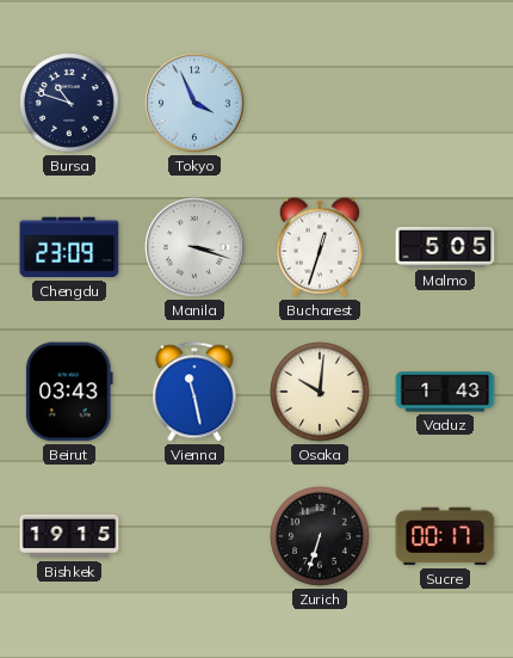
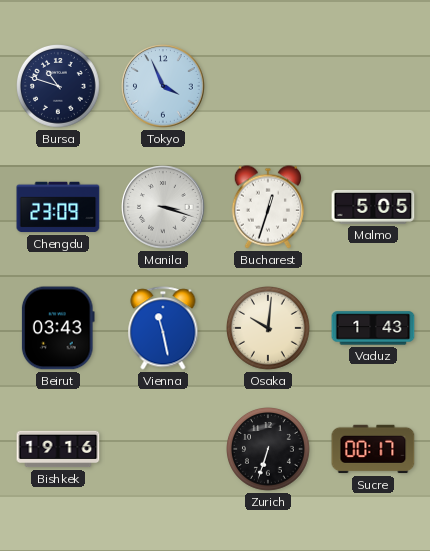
Bishkek: 19:15 -> 19:16 (58, 449)
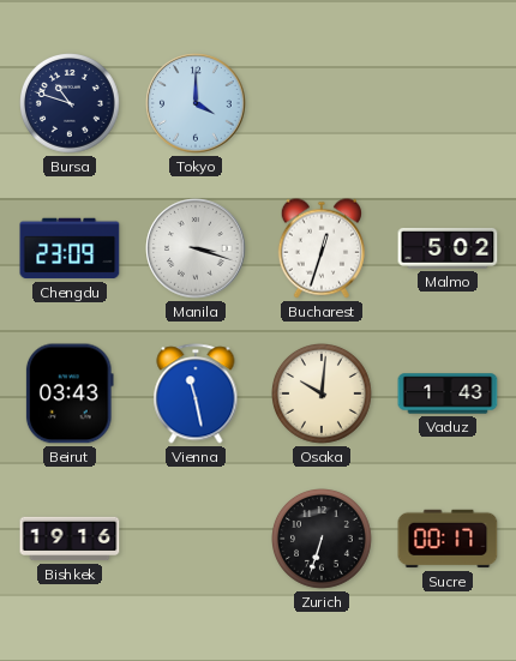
Tokyo: 3:56 -> 4:00 (196, 103)
Malmo: 5:05 -> 5:02 (448, 248)
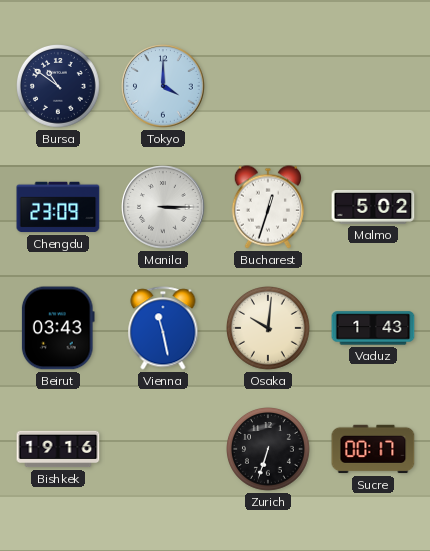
Bursa: 10:48 -> 10:51 (59, 87)
Manila: 3:18 -> 3:15 (163, 207)
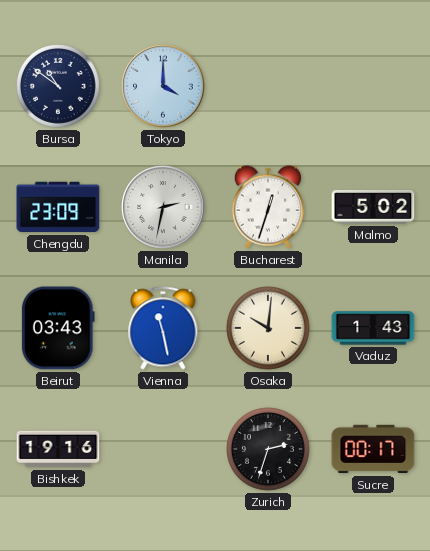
Manila: 3:15 -> 2:32 (163, 207)
Zurich: 6:33 -> 2:33 (269, 450)
